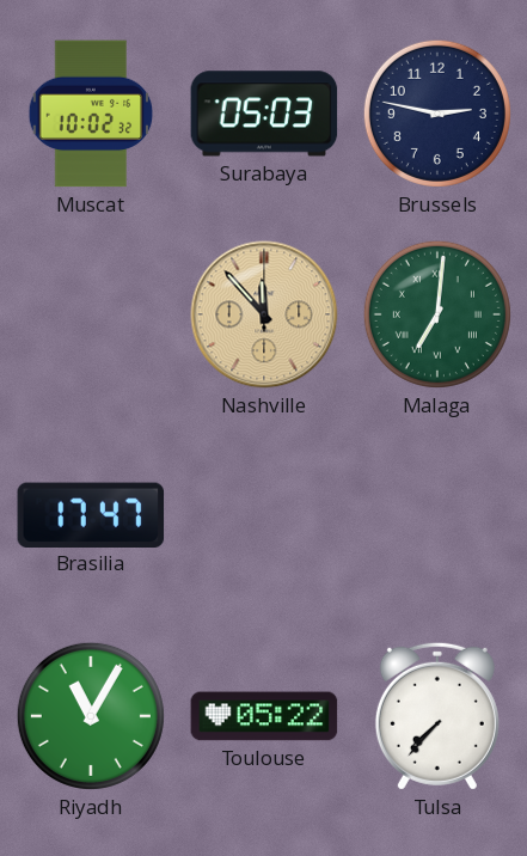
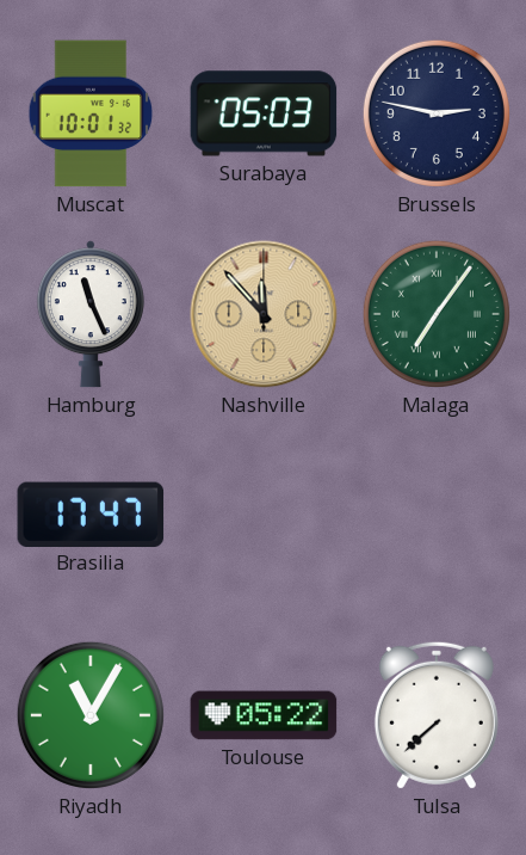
Muscat: 10:02 -> 10:01 (91, 113)
Hamburg: none -> 11:26 (91, 314)
Malaga: 7:01 -> 7:06 (437, 314)
Tulsa: 7:37 -> 7:38 (437, 715)
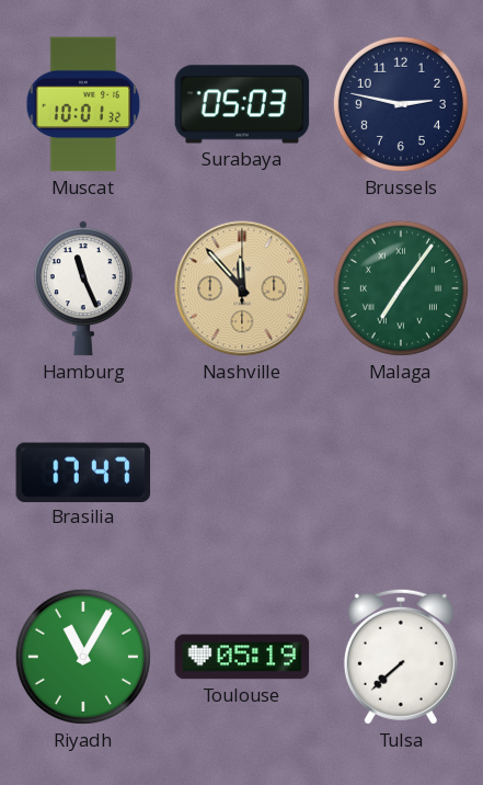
Toulouse: 05:22 -> 05:19 (242, 657)
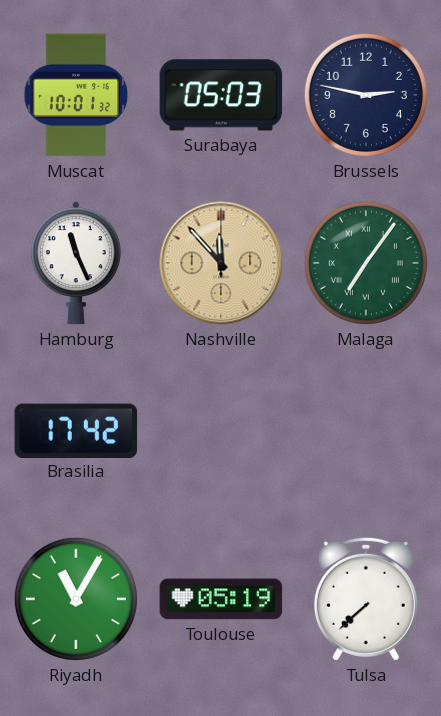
Brasilia: 17:47 -> 17:42 (76, 430)
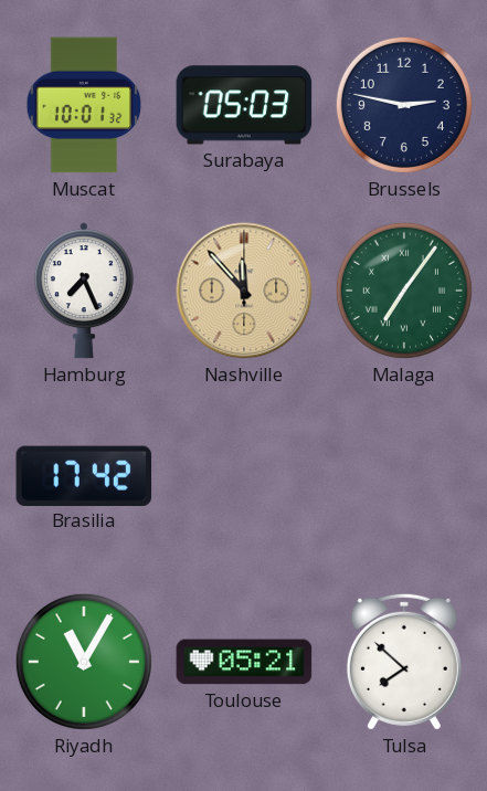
Hamburg: 11:26 -> 7:26 (84, 291)
Toulouse: 05:19 -> 05:21 (244, 662)
Tulsa: 7:38 -> 7:52 (404, 662)
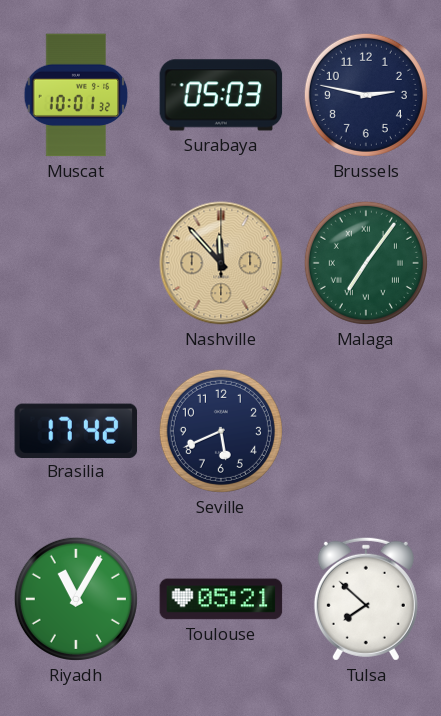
Hamburg: 7:26 -> none (84, 291)
Seville: none -> 5:41 (221, 431)
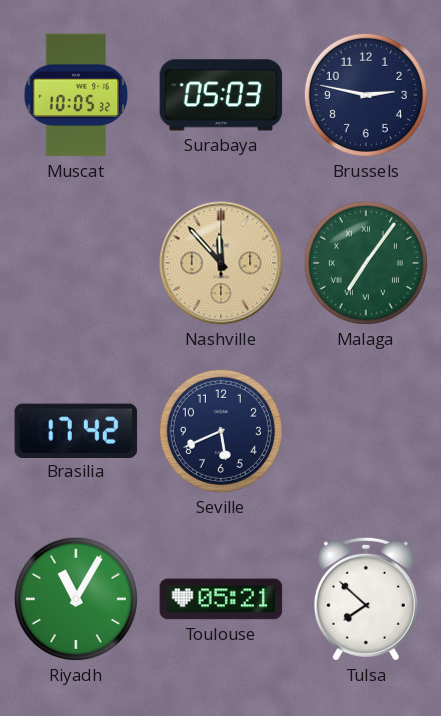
Muscat: 10:01 -> 10:05 (76, 95)
